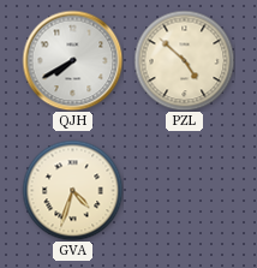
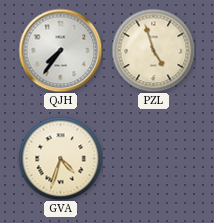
QJH: 7:40 -> 7:36 (60, 50)
PZL: 4:52 -> 4:57 (153, 50)
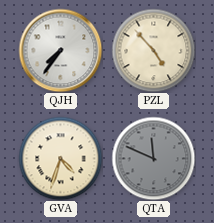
PZL: 4:57 -> 4:53 (153, 50)
QTA: none -> 11:49 (153, 158)
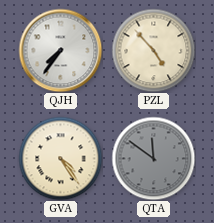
GVA: 4:33 -> 4:24 (60, 158)
QTA: 11:49 -> 11:51 (153, 158)
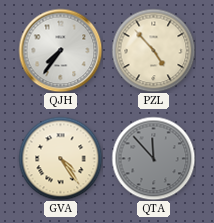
QTA: 11:51 -> 11:53 (153, 158)
